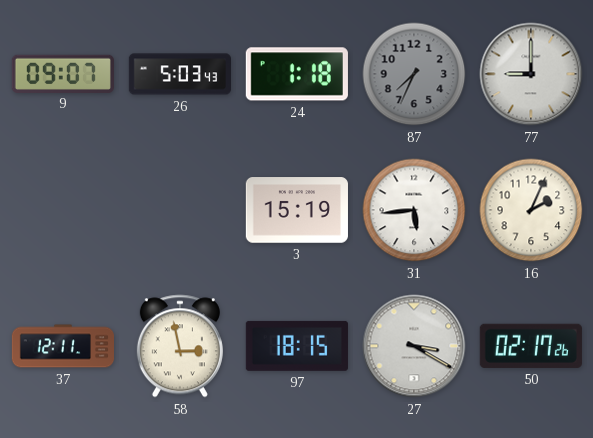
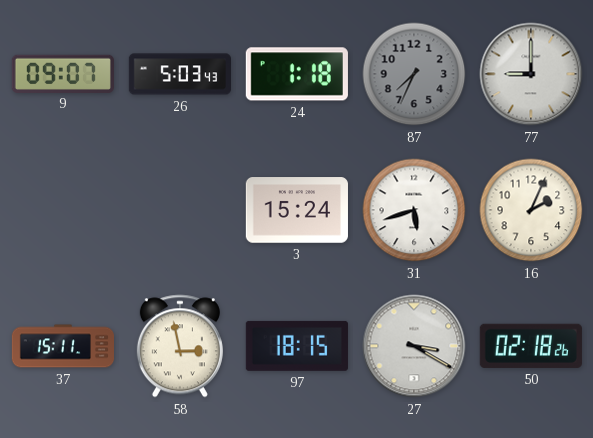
3: 15:19 -> 15:24 (297, 210)
31: 5:44 -> 5:42 (414, 210)
37: 12:11 -> 15:11 (62, 346)
50: 02:17 -> 02:18 (531, 346)
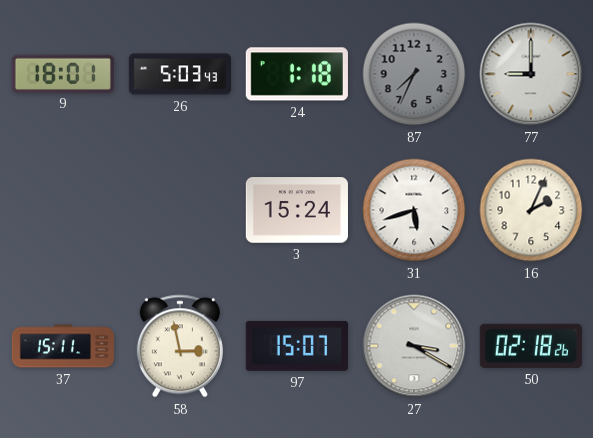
9: 09:07 -> 18:01 (63, 73)
97: 18:15 -> 15:07 (297, 346)
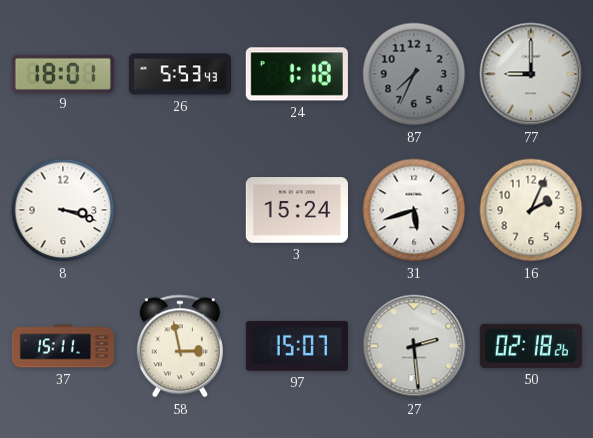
26: 5:03 -> 5:53 (179, 74)
8: none -> 3:18 (63, 210)
27: 3:20 -> 2:29 (414, 346)
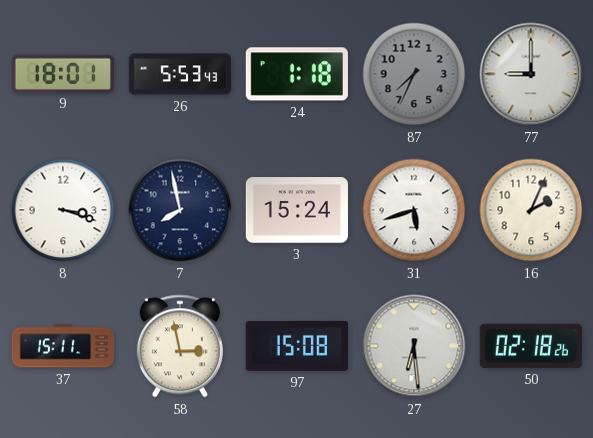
7: none -> 7:58 (180, 210)
97: 15:07 -> 15:08 (297, 346)
27: 2:29 -> 6:29 (414, 346)
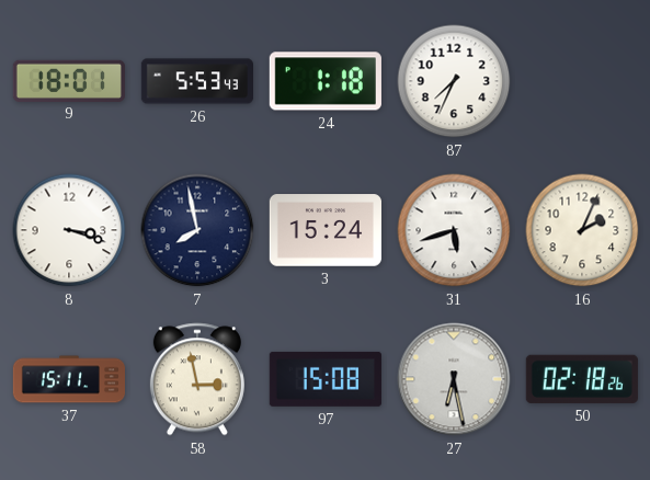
87 dial: grey -> white (454, 81)
77: 9:00 -> none (531, 74)
27: 6:29 -> 6:28 (454, 379)
